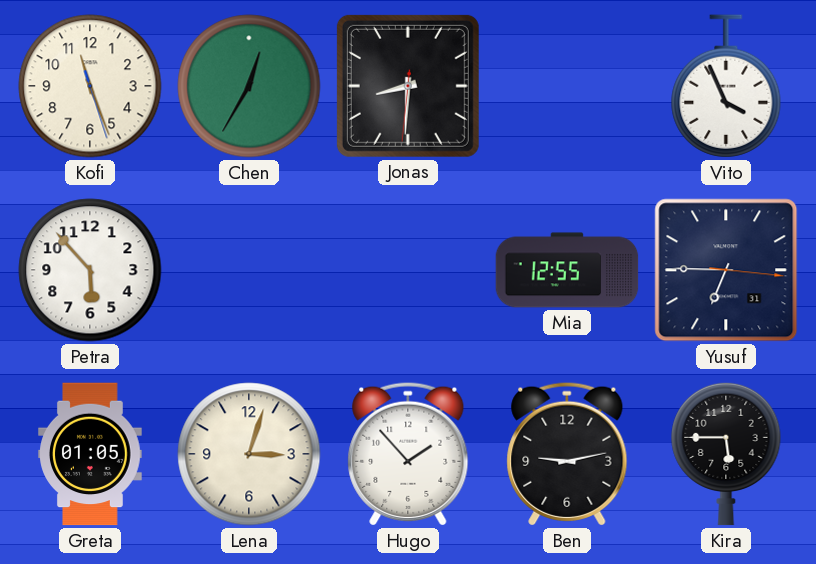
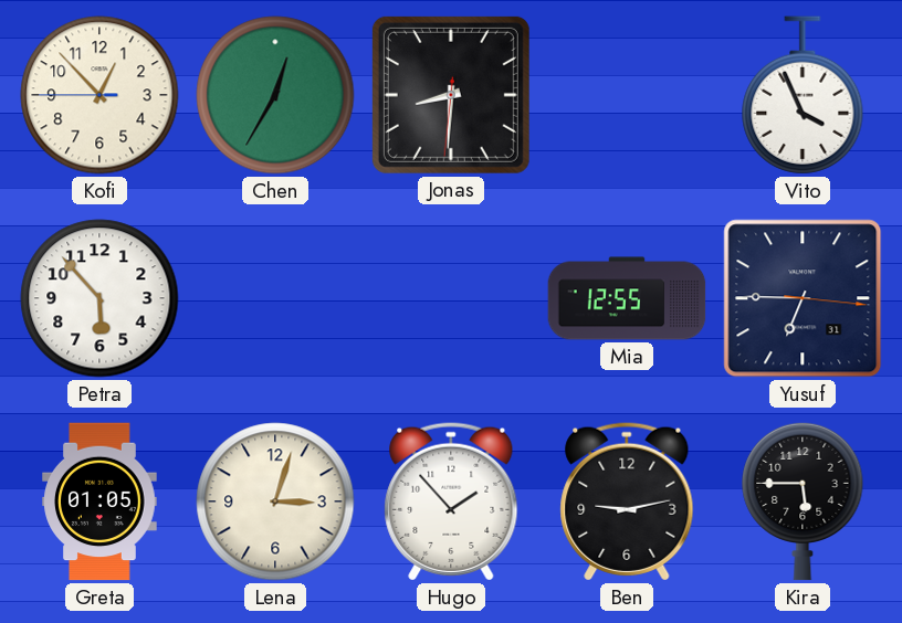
Kofi: 11:26 -> 12:52 (99, 95)
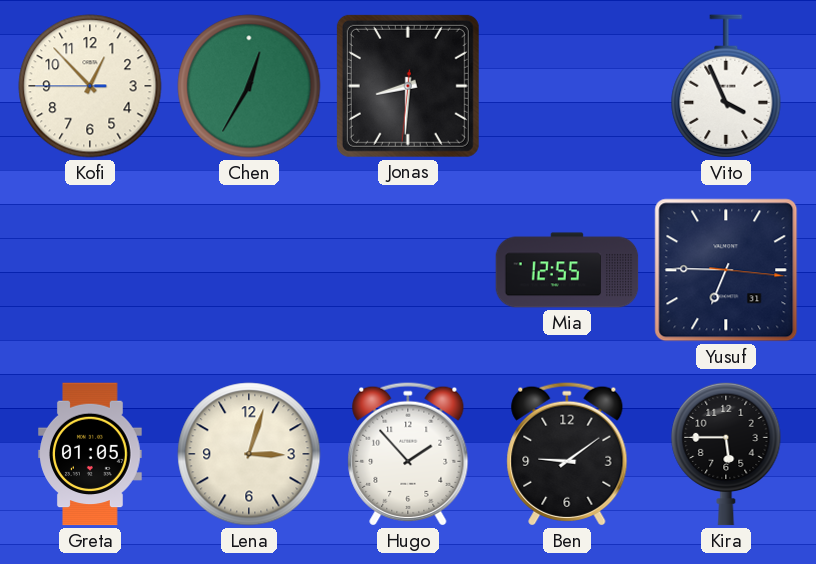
Petra: 5:53 -> none (99, 298)
Ben: 9:13 -> 9:09 (567, 454)
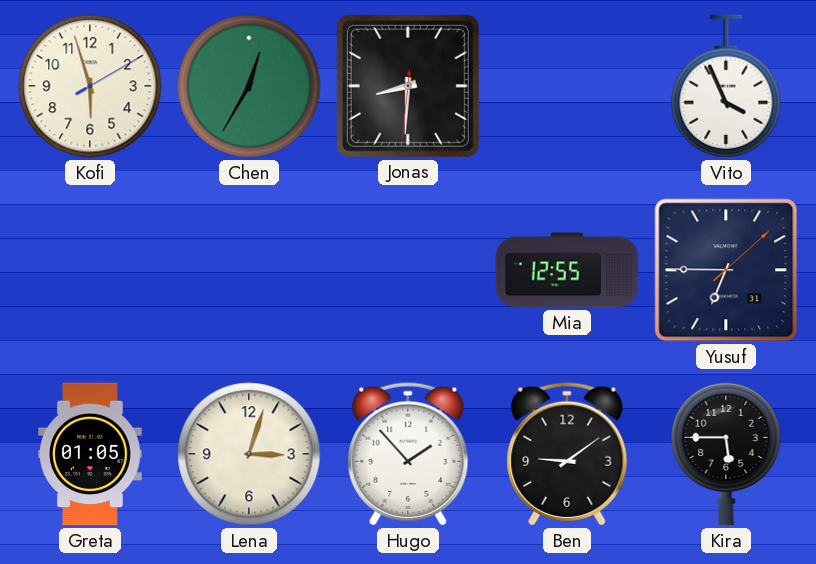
Kofi: 12:52 -> 5:57 (90, 86)
Yusuf: 6:45:16 -> 6:45:08 (726, 270)
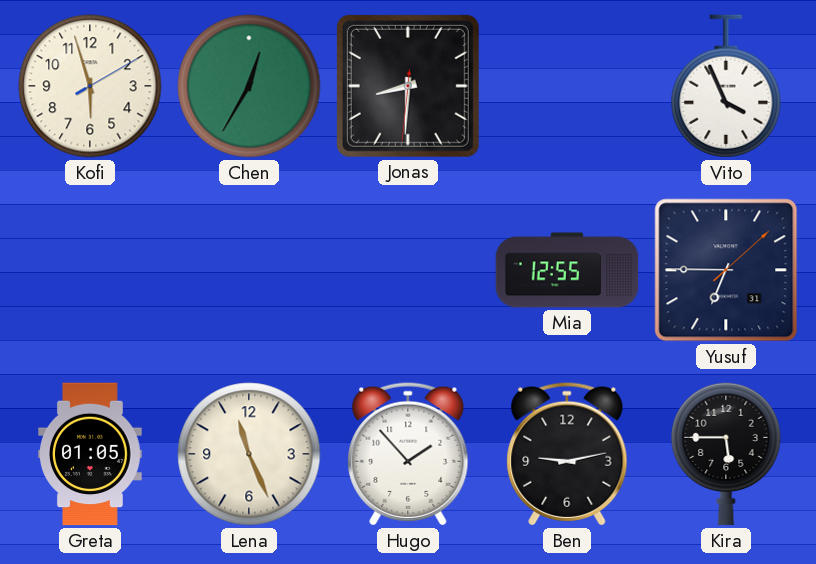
Lena: 3:03 -> 11:26 (249, 454)
Ben: 9:09 -> 9:13 (567, 454)
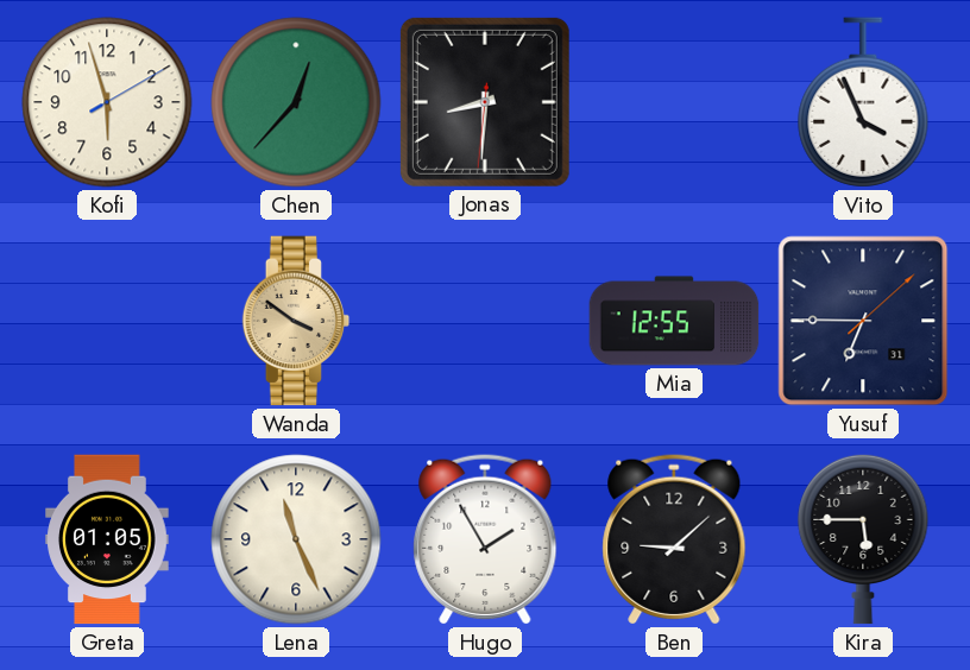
Chen: 12:35 -> 12:37 (296, 102)
Wanda: none -> 3:51 (296, 321)
Hugo: 1:53 -> 1:55 (485, 539)
Ben: 9:13 -> 9:08 (674, 539)
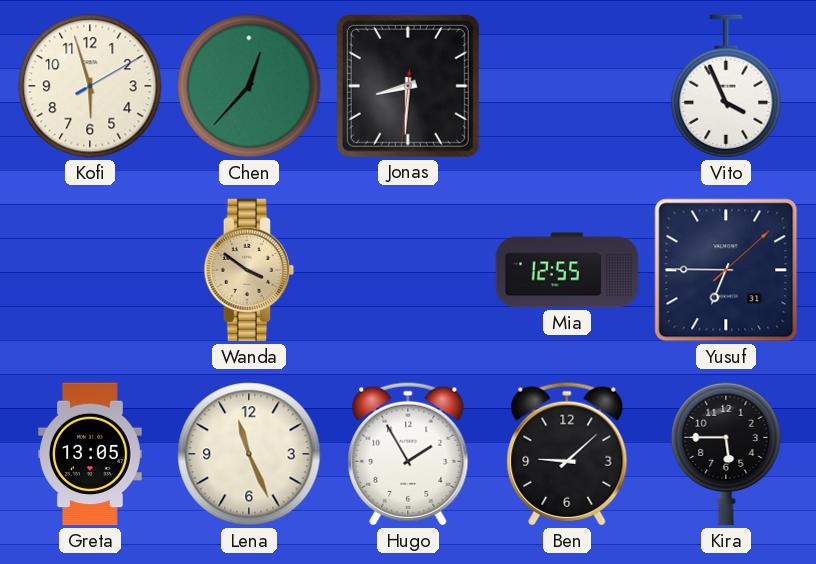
Greta: 01:05 -> 13:05 (90, 454)
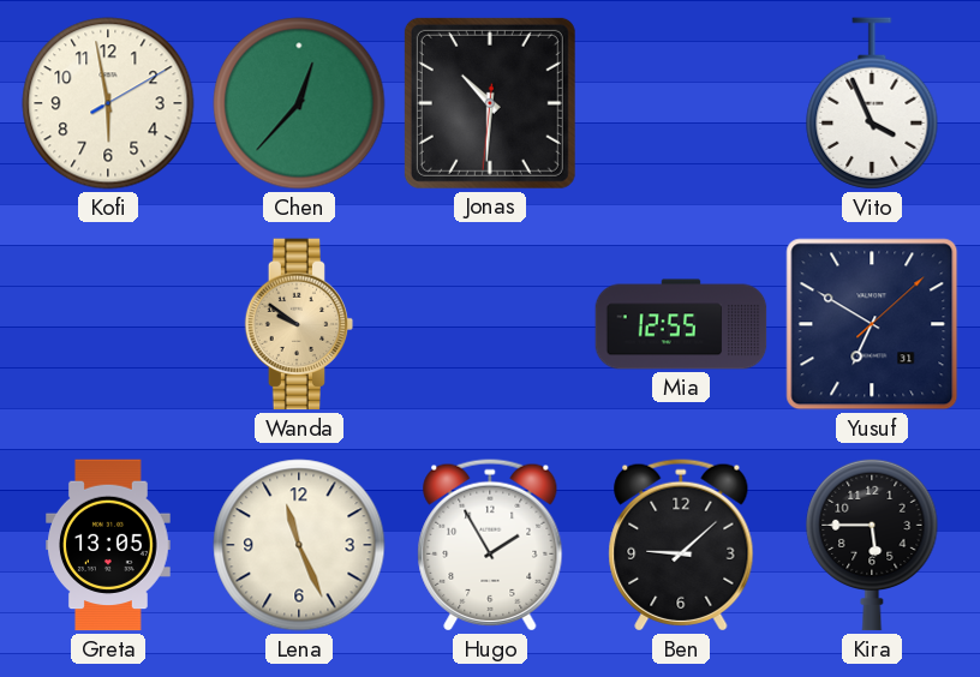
Kofi: 5:57 -> 5:58 (108, 103)
Jonas: 8:30 -> 10:30 (490, 103)
Wanda: 3:51 -> 9:51 (299, 324)
Yusuf: 6:45 -> 6:50 (872, 324)
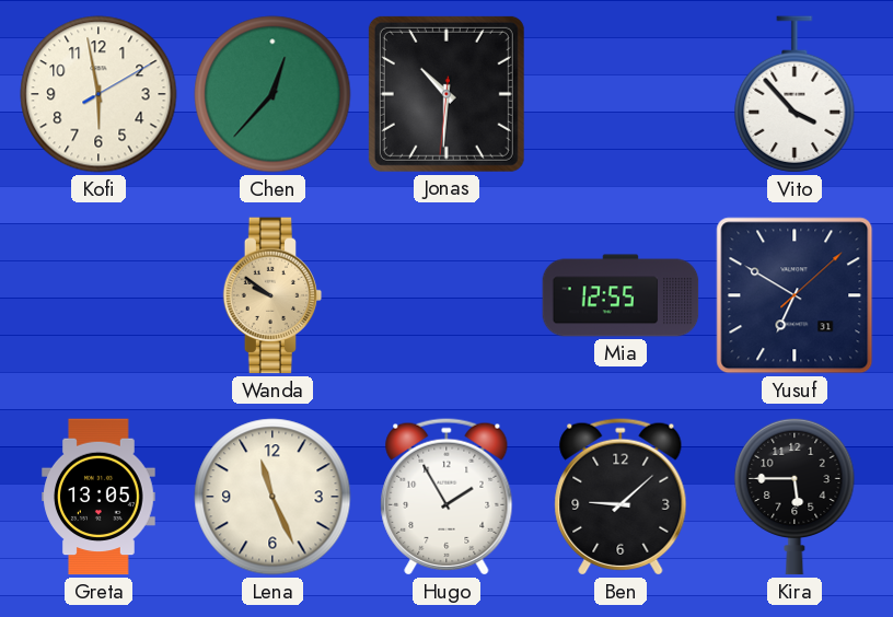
Vito: 3:56 -> 3:53 (795, 94)
